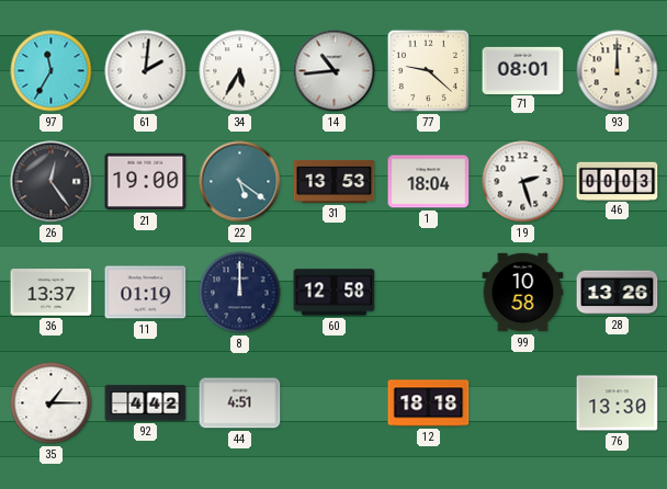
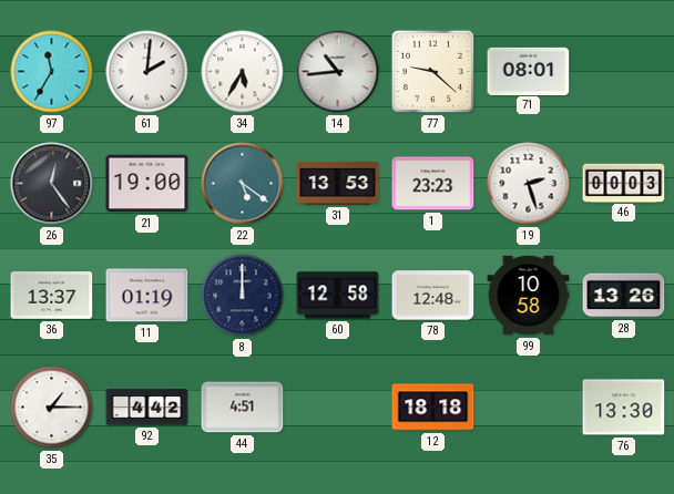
93: 12:00 -> none (618, 71)
1: 18:04 -> 23:23 (433, 184)
78: none -> 12:48 (433, 296)
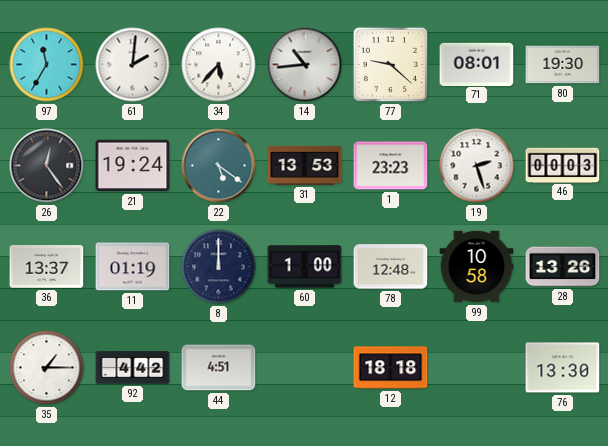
34: 5:35 -> 5:37 (219, 65)
80: none -> 19:30 (563, 65)
21: 19:00 -> 19:24 (133, 166)
60: 12:58 -> 1:00 (305, 267)
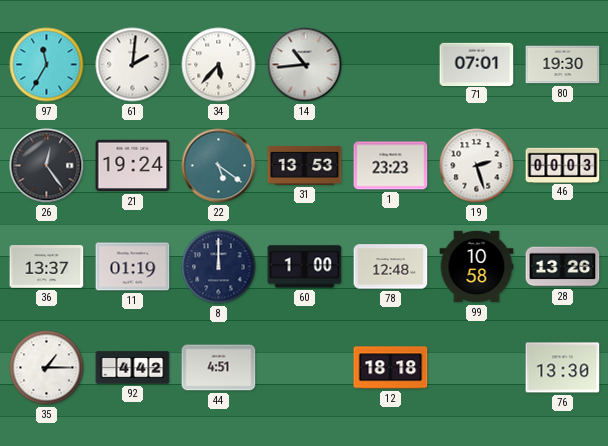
77: 9:22 -> none (390, 64)
71: 08:01 -> 07:01 (477, 64)
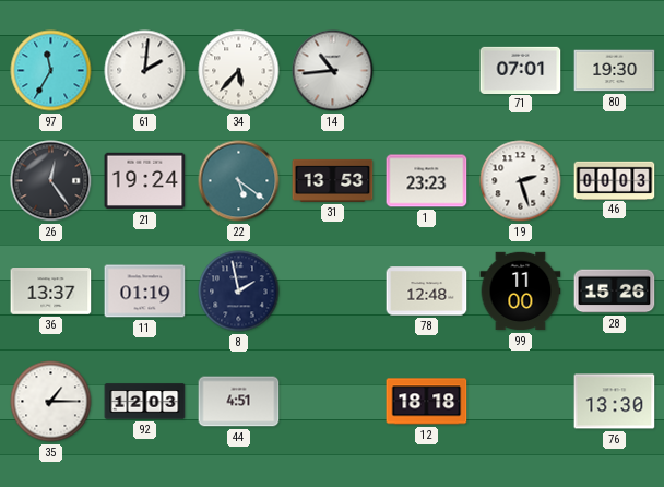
8: 12:00 -> 1:58 (239, 292)
60: 1:00 -> none (305, 267)
99: 10:58 -> 11:00 (521, 292)
28: 13:26 -> 15:26 (615, 292)
92: 4:42 -> 12:03 (145, 402)
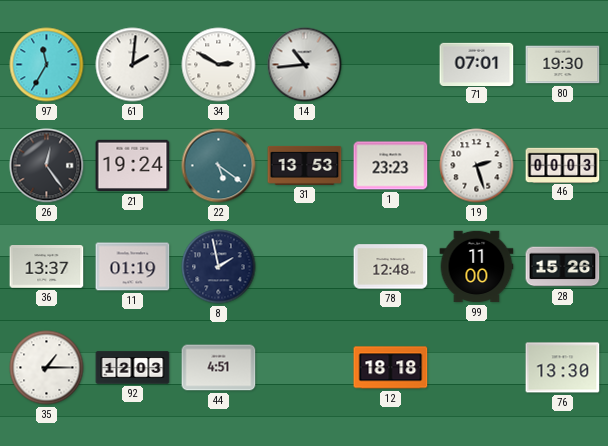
34: 5:37 -> 2:50 (219, 65)
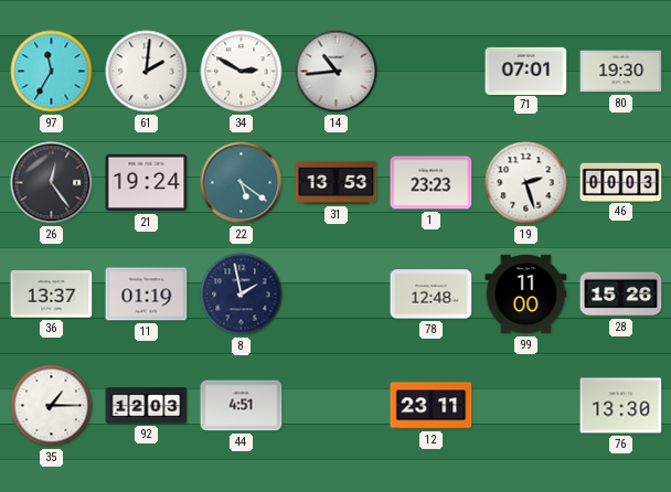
12: 18:18 -> 23:11 (432, 406)
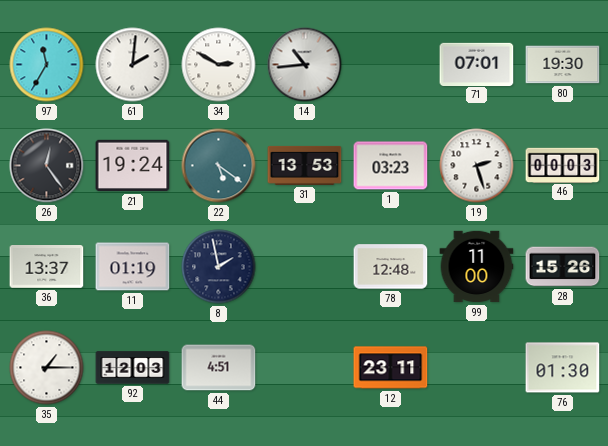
1: 23:23 -> 03:23 (391, 166)
76: 13:30 -> 01:30 (563, 368)
